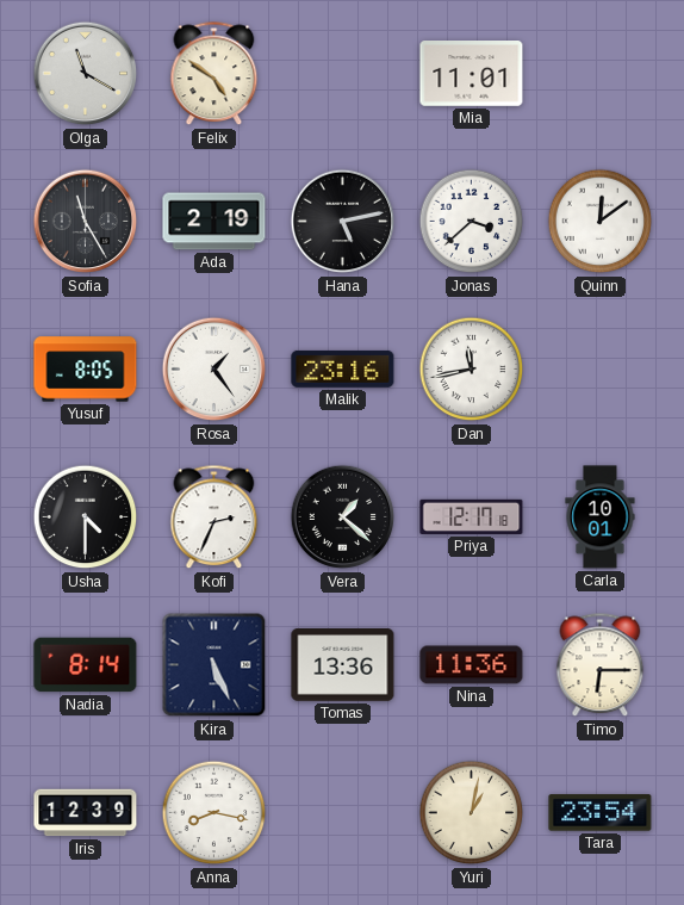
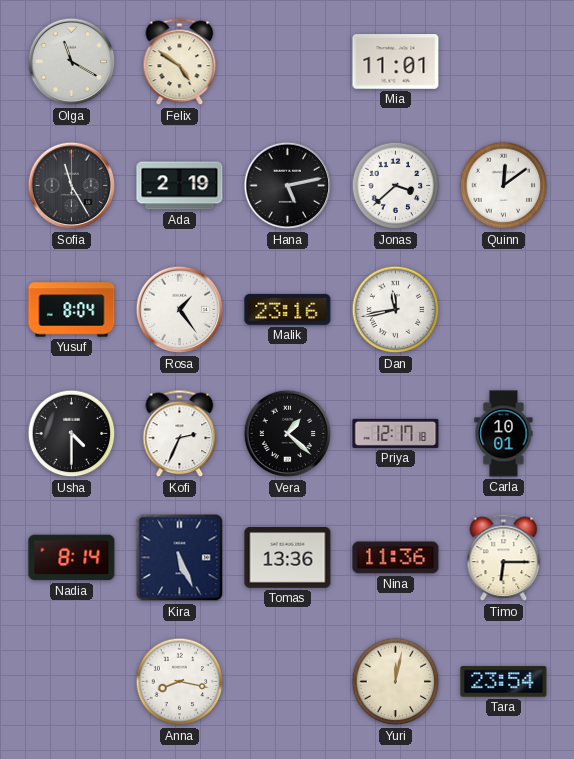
Yusuf: 8:05 -> 8:04 (72, 310)
Iris: 12:39 -> none (86, 813)
Yuri: 1:02 -> 12:02 (396, 682)
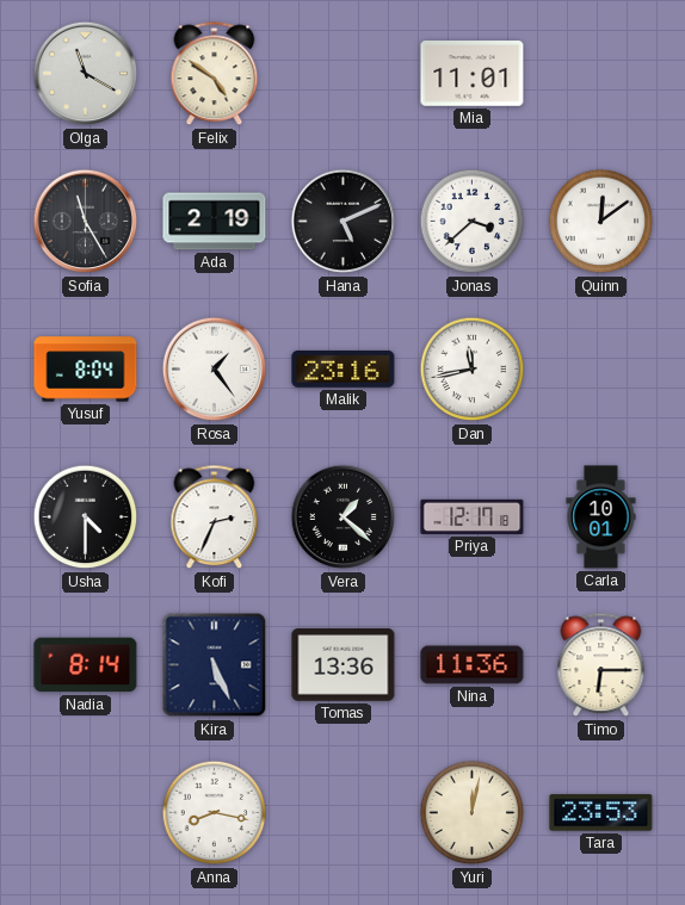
Hana: 5:13 -> 5:11 (344, 222)
Tara: 23:54 -> 23:53 (601, 813)
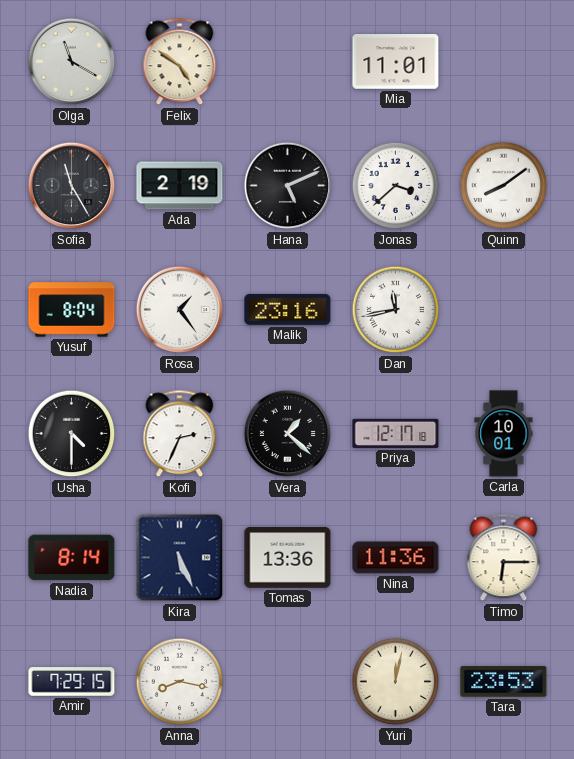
Quinn: 12:09 -> 8:09 (504, 186)
Amir: none -> 7:29 (72, 682)
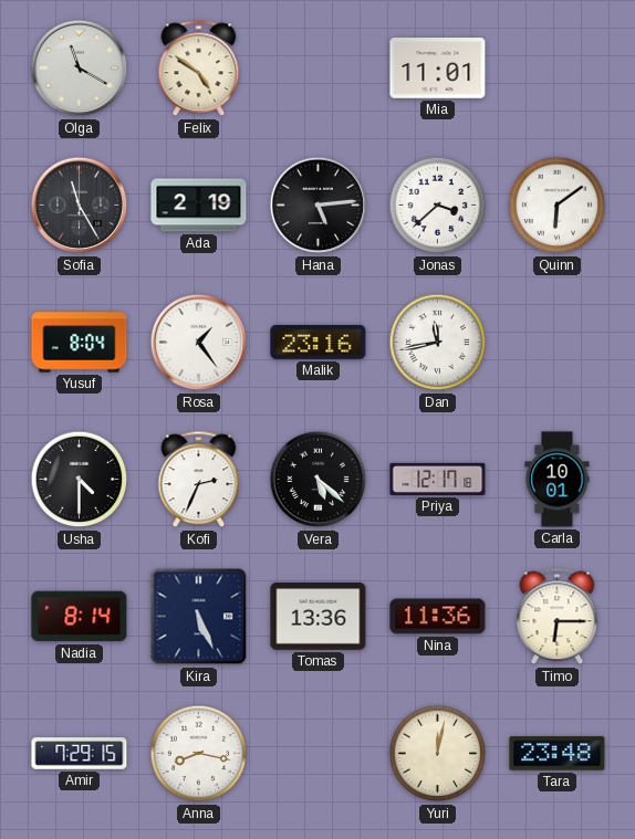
Hana: 5:11 -> 5:14 (319, 206)
Quinn: 8:09 -> 6:09 (558, 206)
Vera: 1:22 -> 5:22 (319, 480)
Tara: 23:53 -> 23:48 (558, 754)
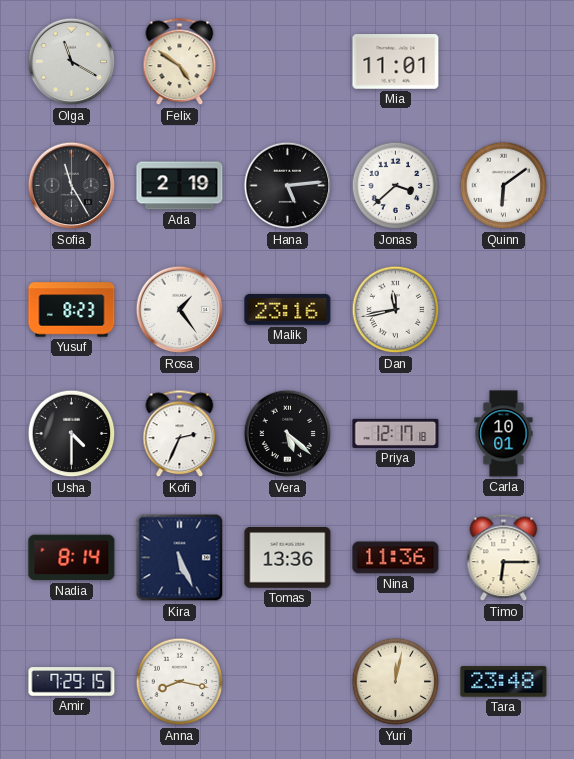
Yusuf: 8:04 -> 8:23 (72, 310)
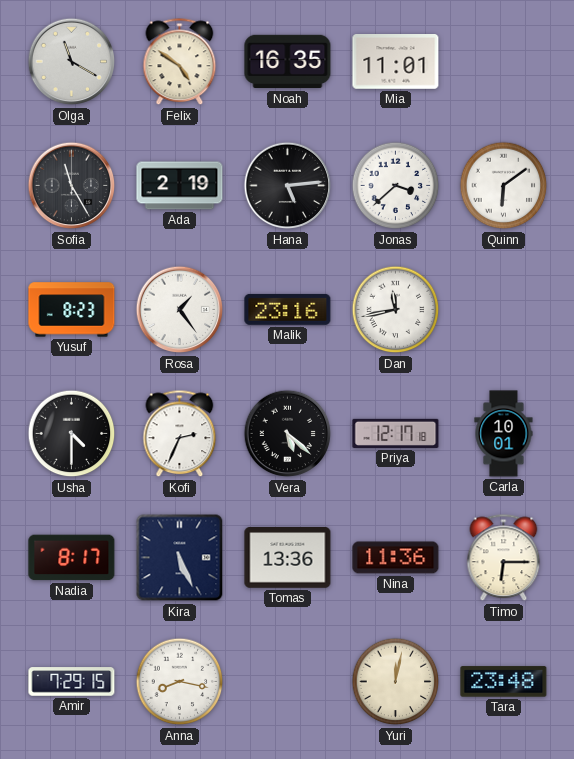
Noah: none -> 16:35 (288, 62)
Nadia: 8:14 -> 8:17 (72, 558)
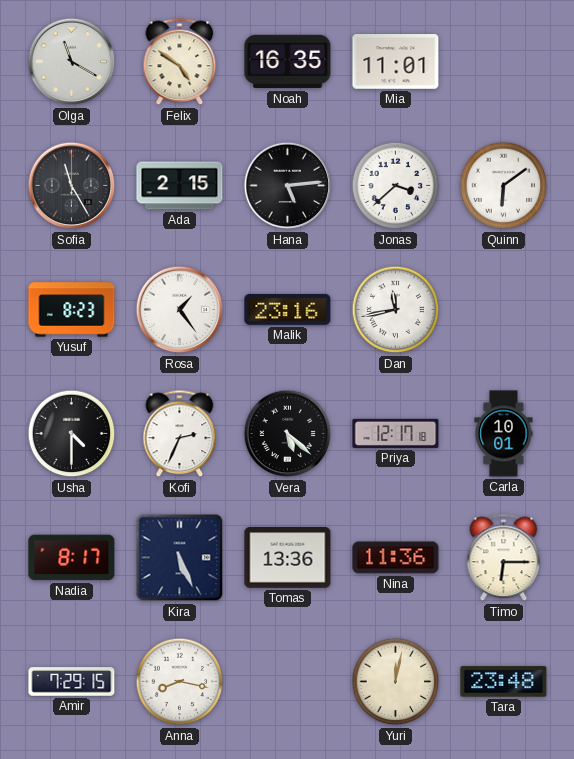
Ada: 2:19 -> 2:15 (180, 186)
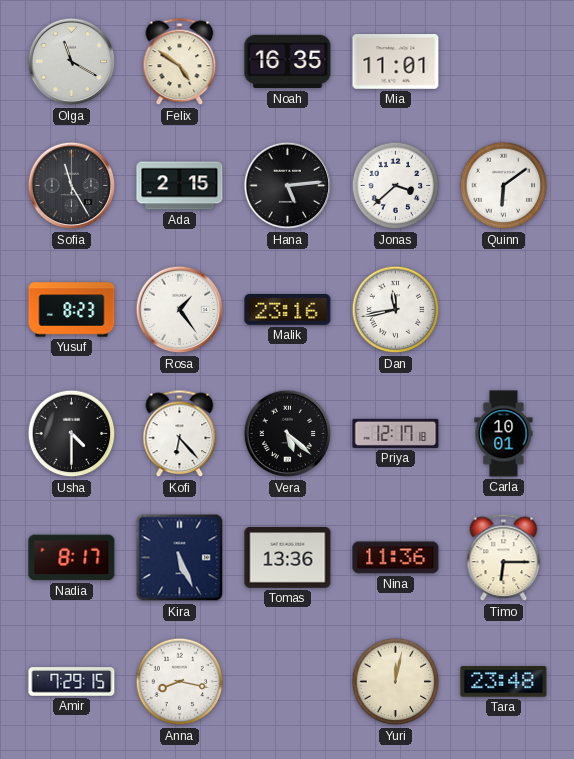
Kofi: 2:34 -> 6:23 (180, 434)
